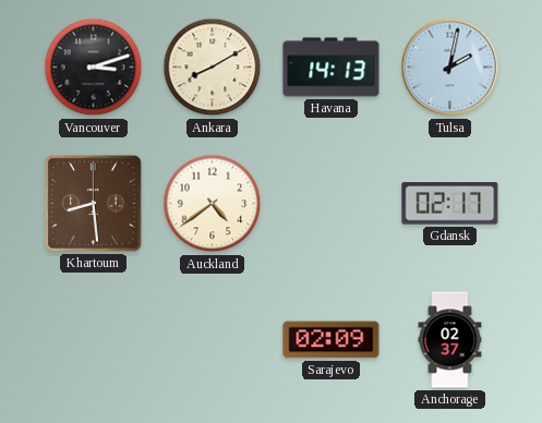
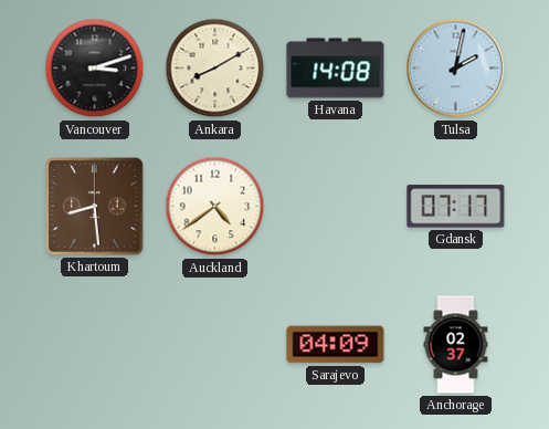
Havana: 14:13 -> 14:08 (336, 69)
Gdansk: 02:17 -> 07:17 (456, 207)
Sarajevo: 02:09 -> 04:09 (336, 345)
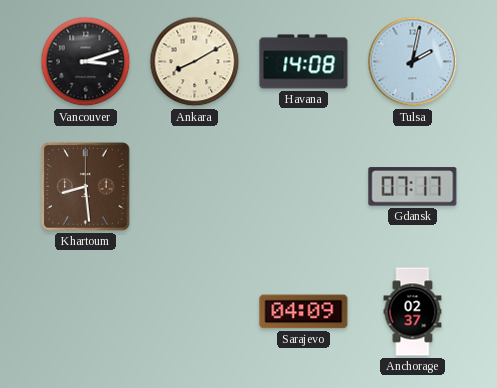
Auckland: 4:39 -> none (215, 207)
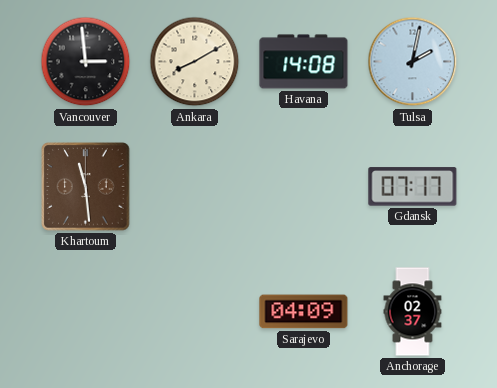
Vancouver: 3:12 -> 2:59 (86, 62)
Khartoum: 8:29 -> 11:29 (86, 187)
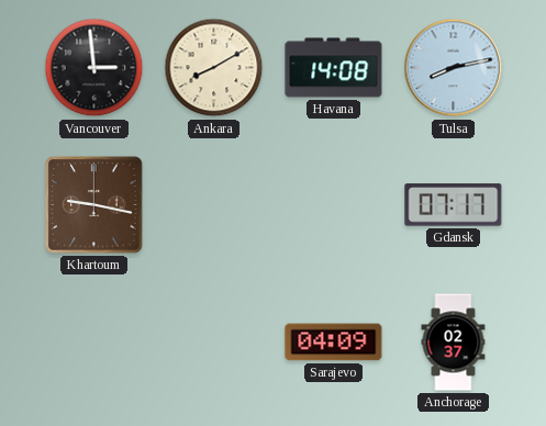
Tulsa: 2:02 -> 8:13 (454, 68)
Khartoum: 11:29 -> 9:17 (94, 205)
